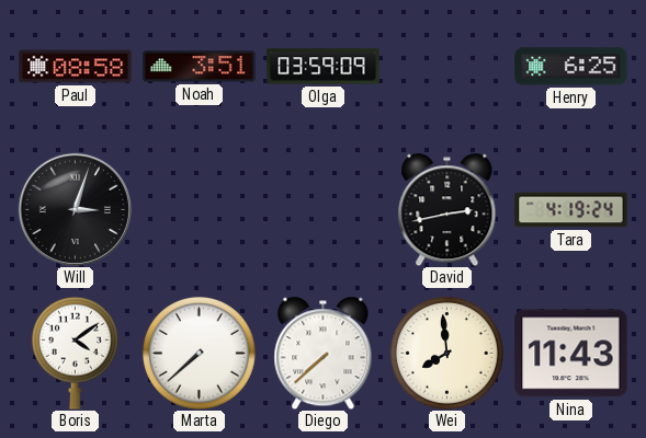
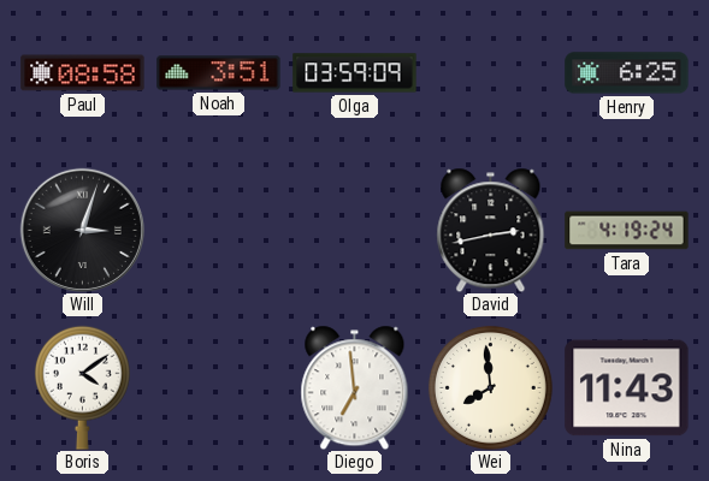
Marta: 7:38 -> none (199, 353)
Diego: 7:38 -> 6:59 (355, 387)
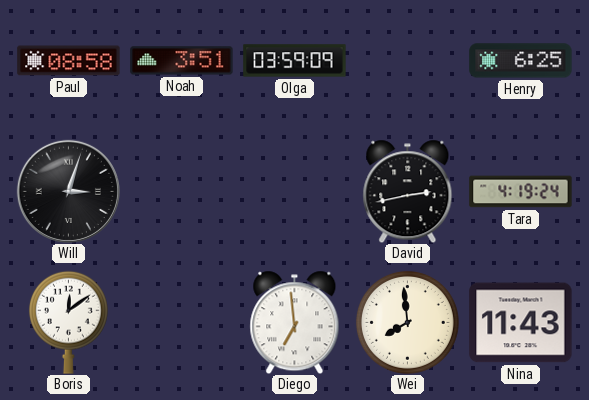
Boris: 4:09 -> 12:09 (68, 322)
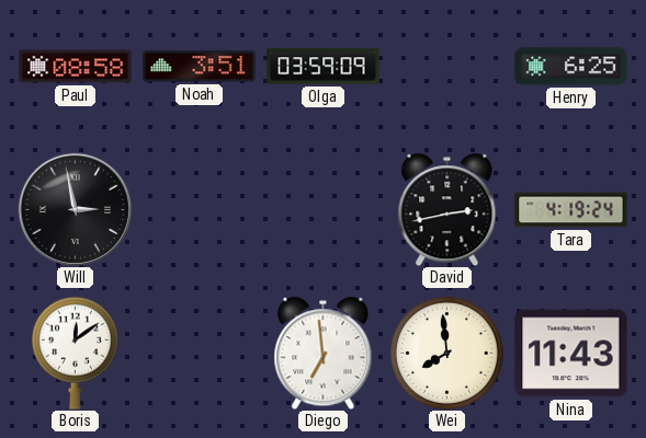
Will: 3:03 -> 2:58 (75, 209)
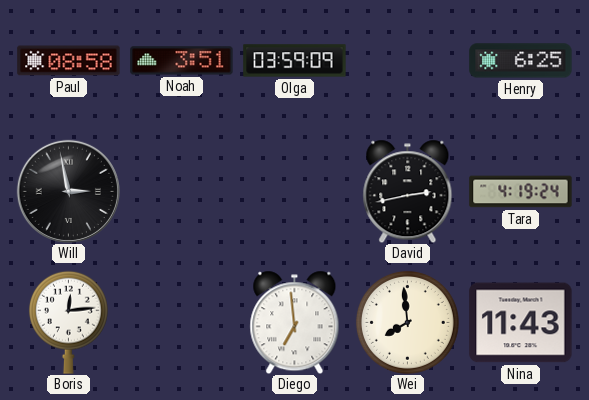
Boris: 12:09 -> 12:14 (68, 322)
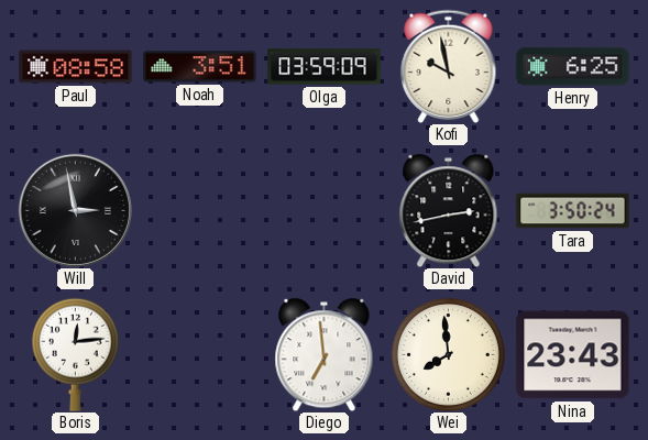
Kofi: none -> 9:58 (449, 66)
Tara: 4:19 -> 3:50 (573, 211)
Nina: 11:43 -> 23:43 (573, 355)
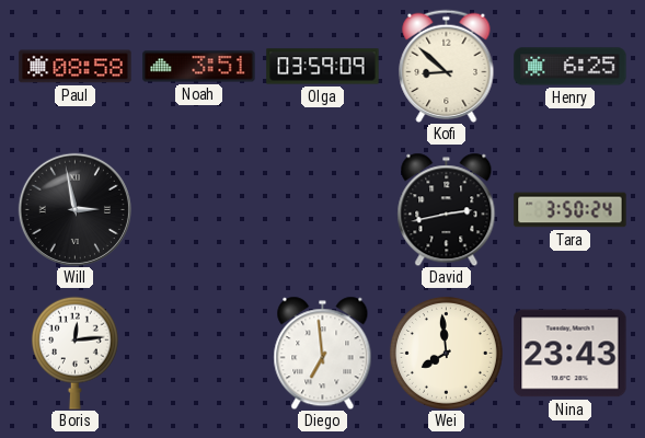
Kofi: 9:58 -> 8:52 (447, 66)
